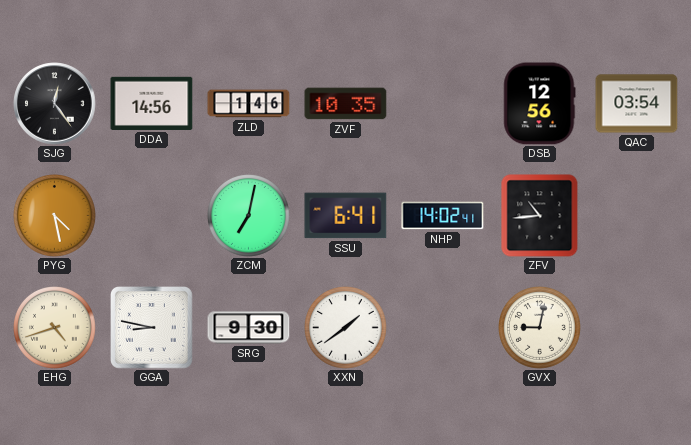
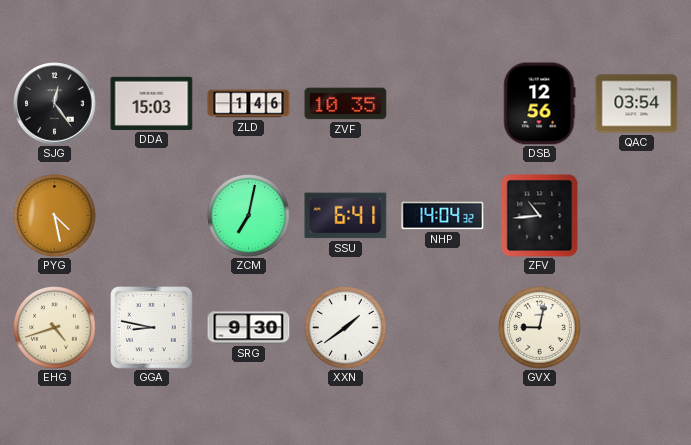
DDA: 14:56 -> 15:03 (152, 103)
NHP: 14:02 -> 14:04 (443, 216)
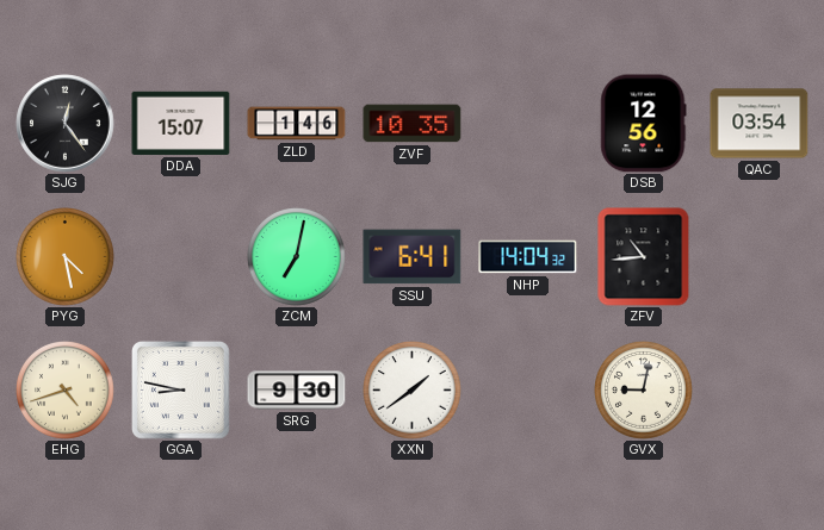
DDA: 15:03 -> 15:07 (181, 123)
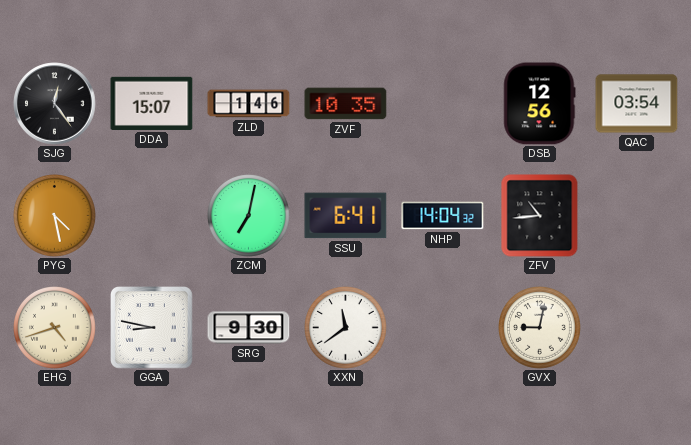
XXN: 1:39 -> 11:39 (346, 328)
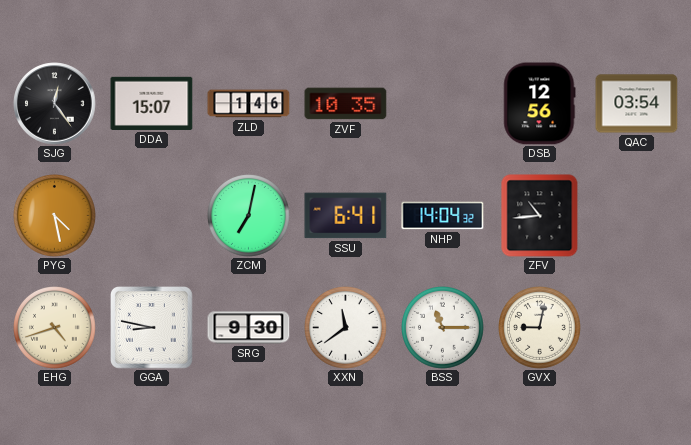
BSS: none -> 11:15 (443, 328)
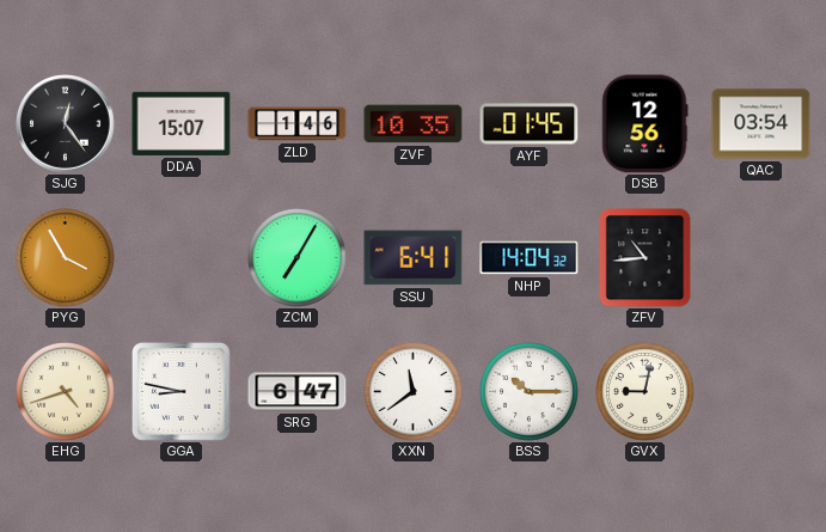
AYF: none -> 01:45 (530, 124)
PYG: 4:28 -> 3:55 (66, 258)
ZCM: 7:02 -> 7:05 (298, 258)
SRG: 9:30 -> 6:47 (298, 392)
BSS: 11:15 -> 10:15 (530, 392)
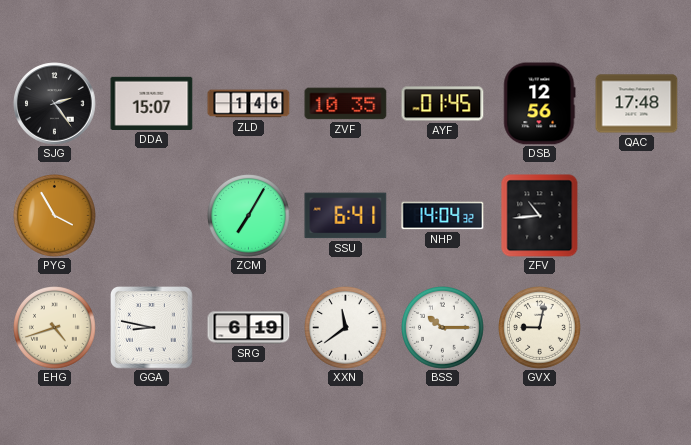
SJG: 12:24 -> 2:24 (55, 104)
QAC: 03:54 -> 17:48 (637, 104)
SRG: 6:47 -> 6:19 (249, 328)
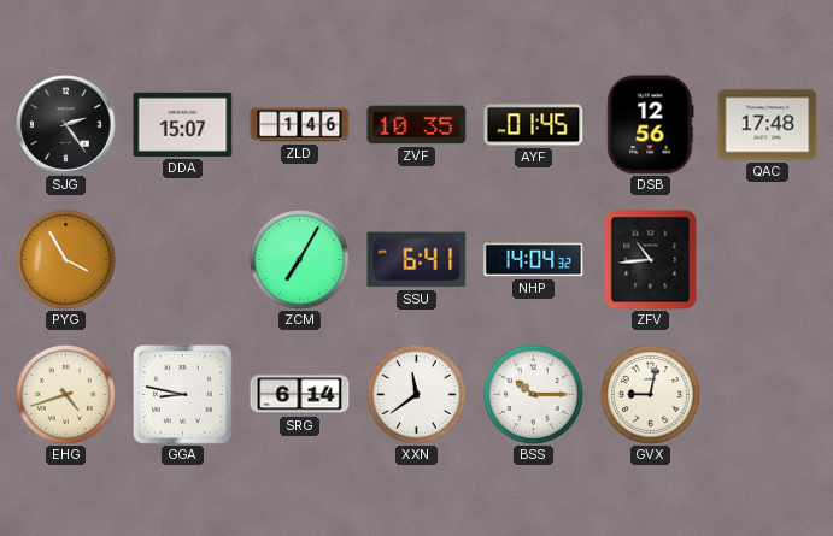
SRG: 6:19 -> 6:14 (300, 395)
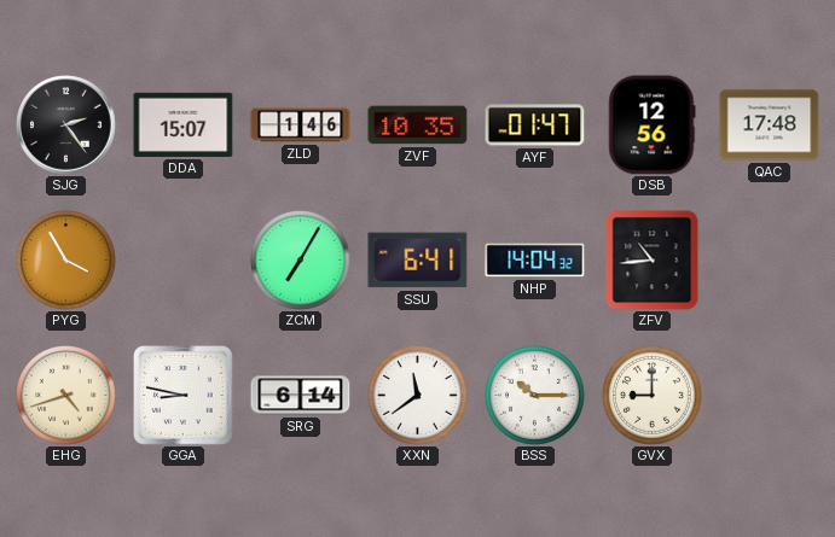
AYF: 01:45 -> 01:47 (535, 126)
GVX: 9:02 -> 9:00 (653, 396)
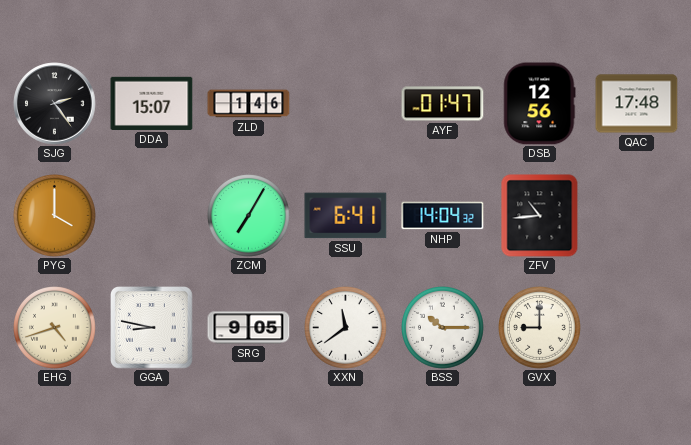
ZVF: 10:35 -> none (418, 126)
PYG: 3:55 -> 4:00 (55, 216)
SRG: 6:14 -> 9:05 (249, 328)
